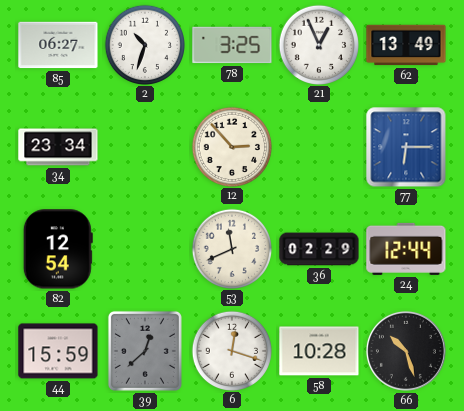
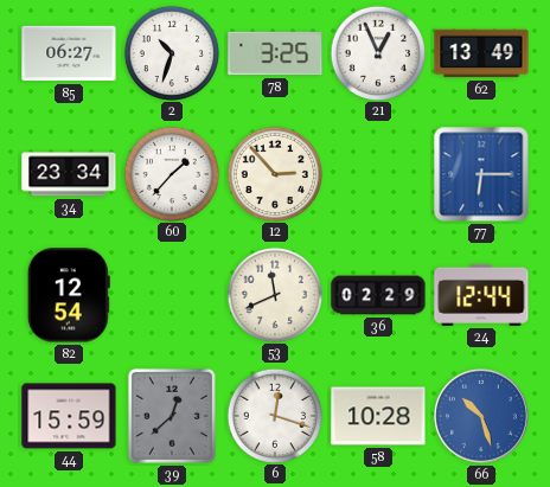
60: none -> 1:37 (171, 173)
66 dial: black -> blue (481, 416)
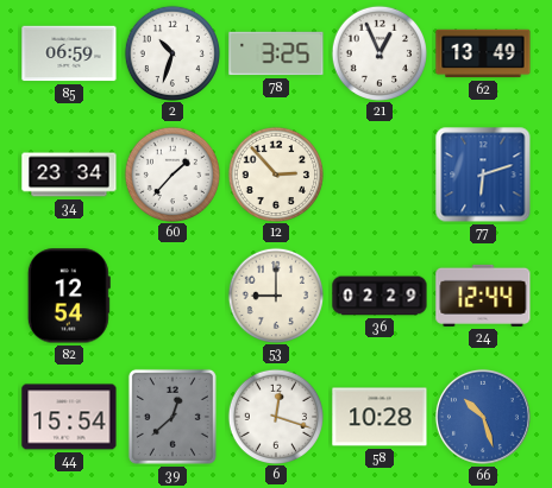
85: 06:27 -> 06:59 (69, 53)
77: 6:15 -> 6:12 (483, 175)
53: 11:41 -> 9:00 (275, 294)
44: 15:59 -> 15:54 (69, 417)
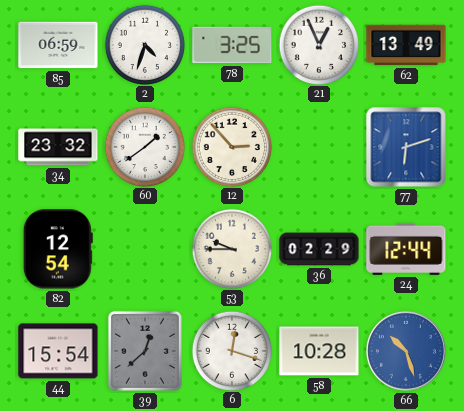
2: 10:33 -> 4:33 (144, 44)
34: 23:34 -> 23:32 (58, 147)
60: 1:37 -> 1:39 (144, 146)
53: 9:00 -> 9:45 (231, 248)
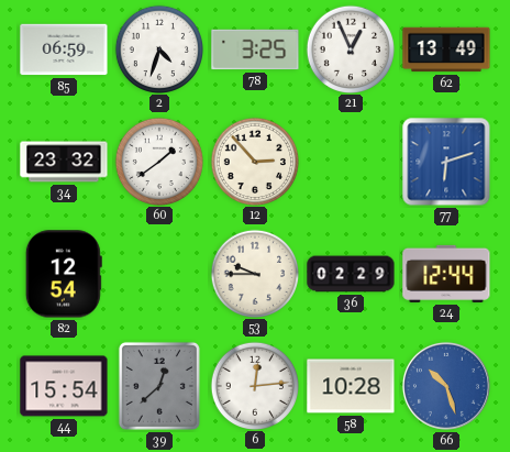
6: 12:18 -> 12:14 (254, 385)
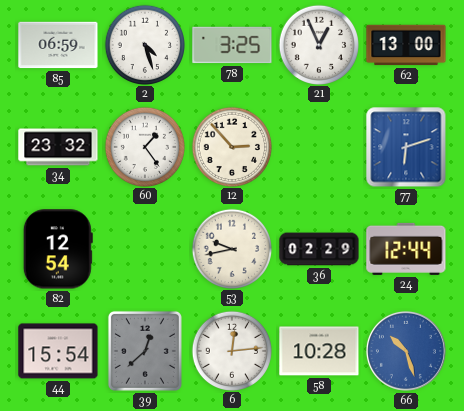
2: 4:33 -> 4:27 (144, 44)
62: 13:49 -> 13:00 (406, 45)
60: 1:39 -> 1:24 (144, 146)
53: 9:45 -> 9:43 (231, 248)
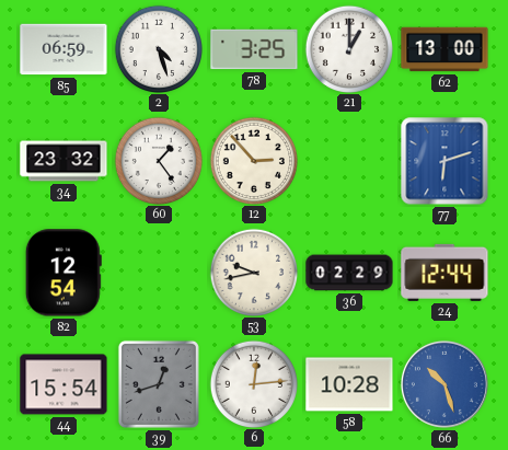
21: 12:56 -> 1:00 (348, 48)
39: 12:38 -> 12:42 (159, 384)
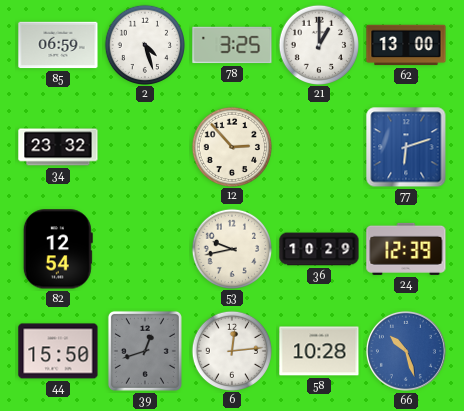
60: 1:24 -> none (158, 160)
36: 02:29 -> 10:29 (319, 249)
24: 12:44 -> 12:39 (406, 249)
44: 15:54 -> 15:50 (58, 351)
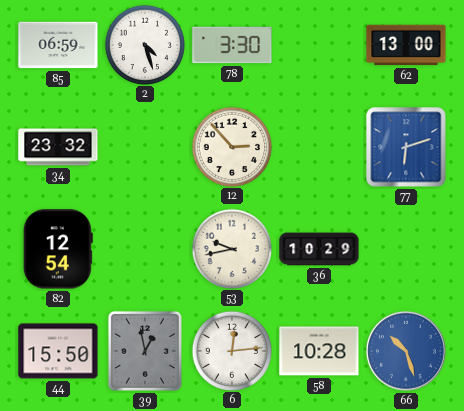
78: 3:25 -> 3:30 (232, 45)
21: 1:00 -> none (318, 44)
24: 12:39 -> none (406, 249)
39: 12:42 -> 12:58 (145, 351)
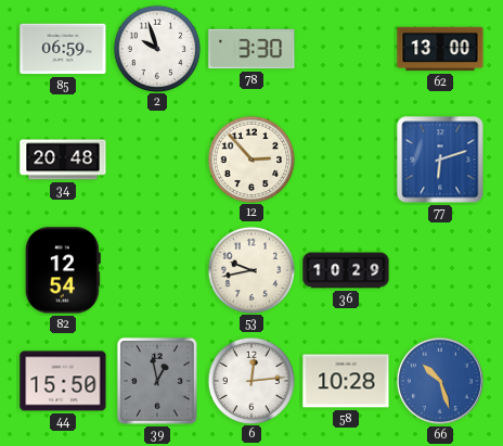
2: 4:27 -> 9:57 (156, 48)
34: 23:32 -> 20:48 (63, 160)
